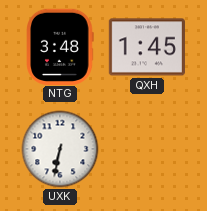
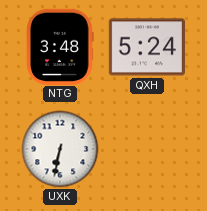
QXH: 1:45 -> 5:24 (146, 47)
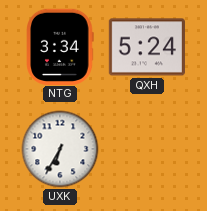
NTG: 3:48 -> 3:34 (60, 46)
UXK: 6:32 -> 6:35 (60, 149)
